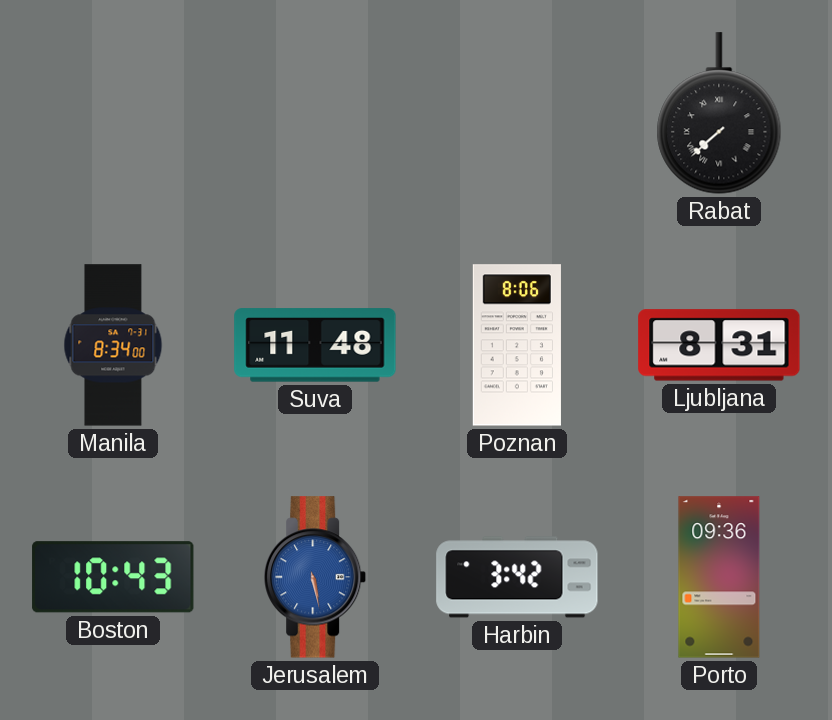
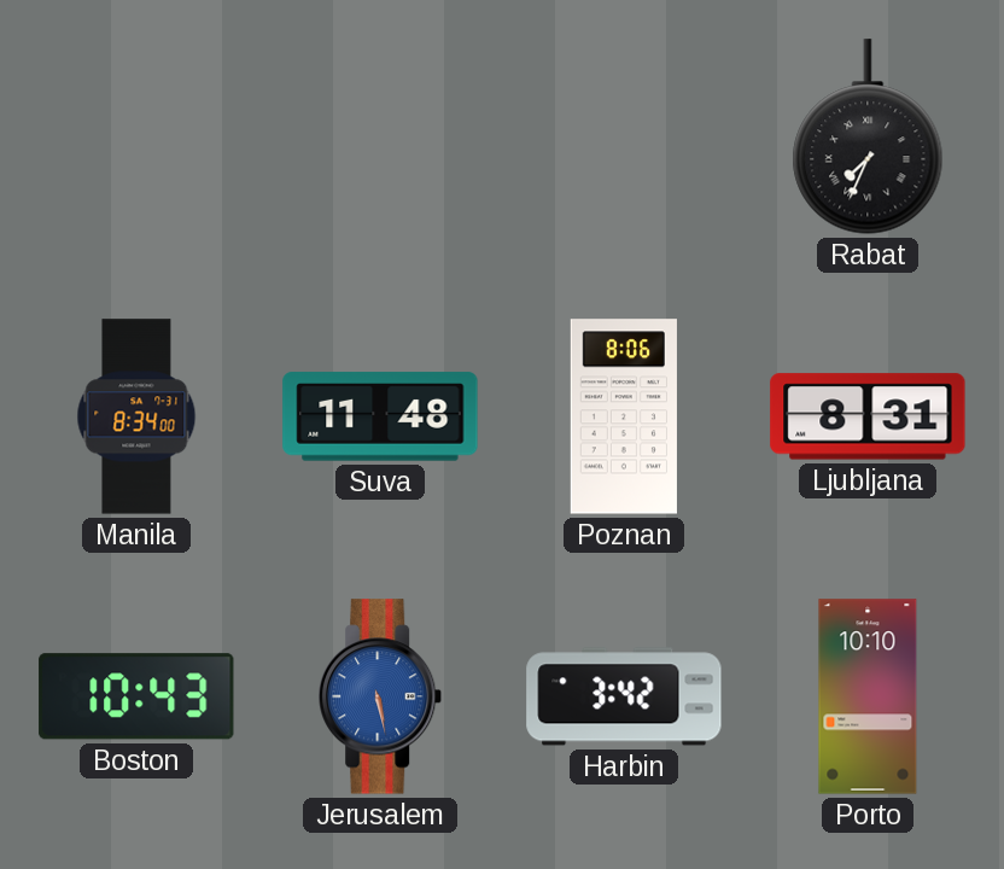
Rabat: 7:38 -> 7:34 (868, 136)
Porto: 09:36 -> 10:10 (868, 696)
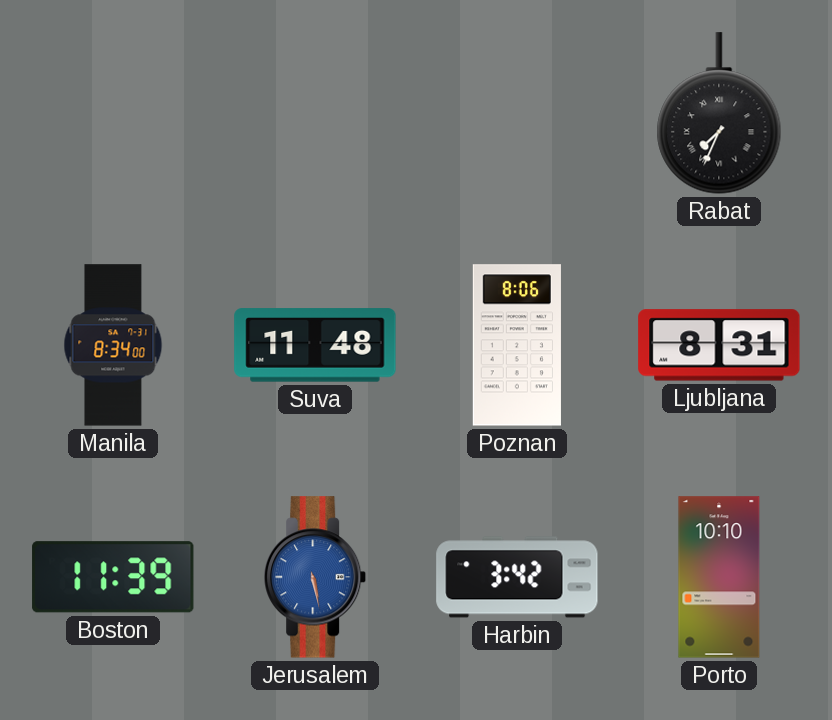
Boston: 10:43 -> 11:39 (113, 577)
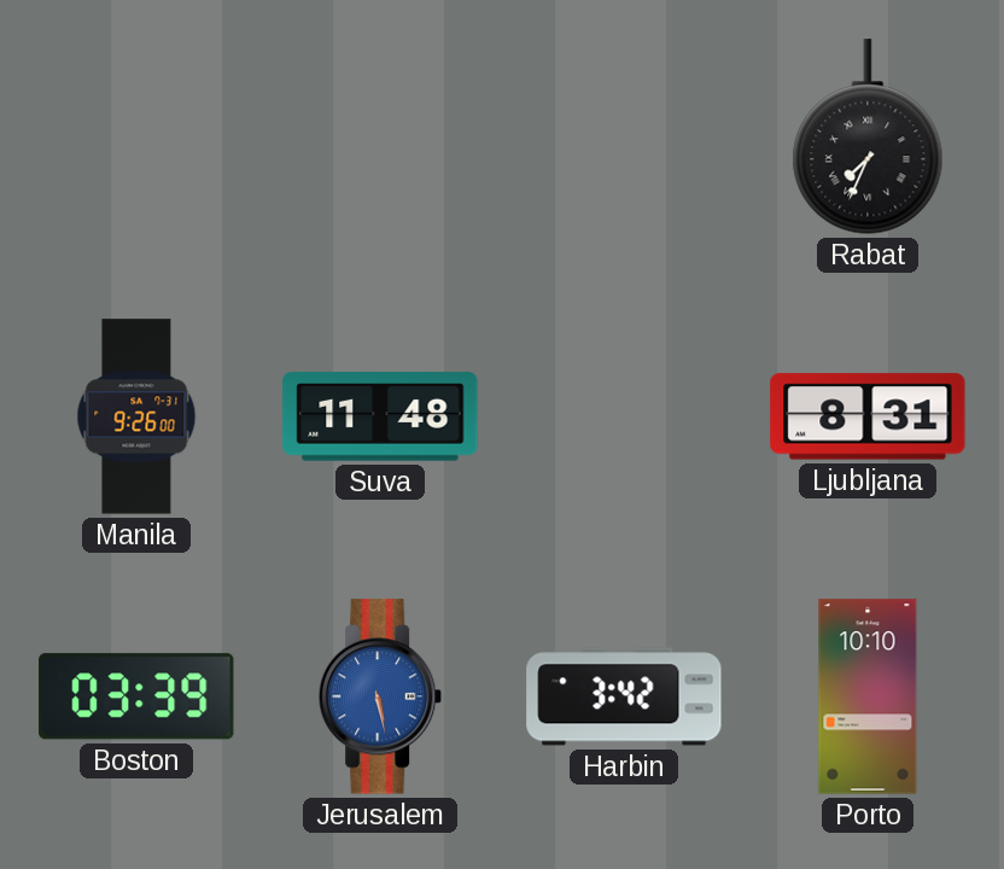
Manila: 8:34 -> 9:26 (136, 416)
Poznan: 8:06 -> none (517, 345)
Boston: 11:39 -> 03:39 (136, 696)
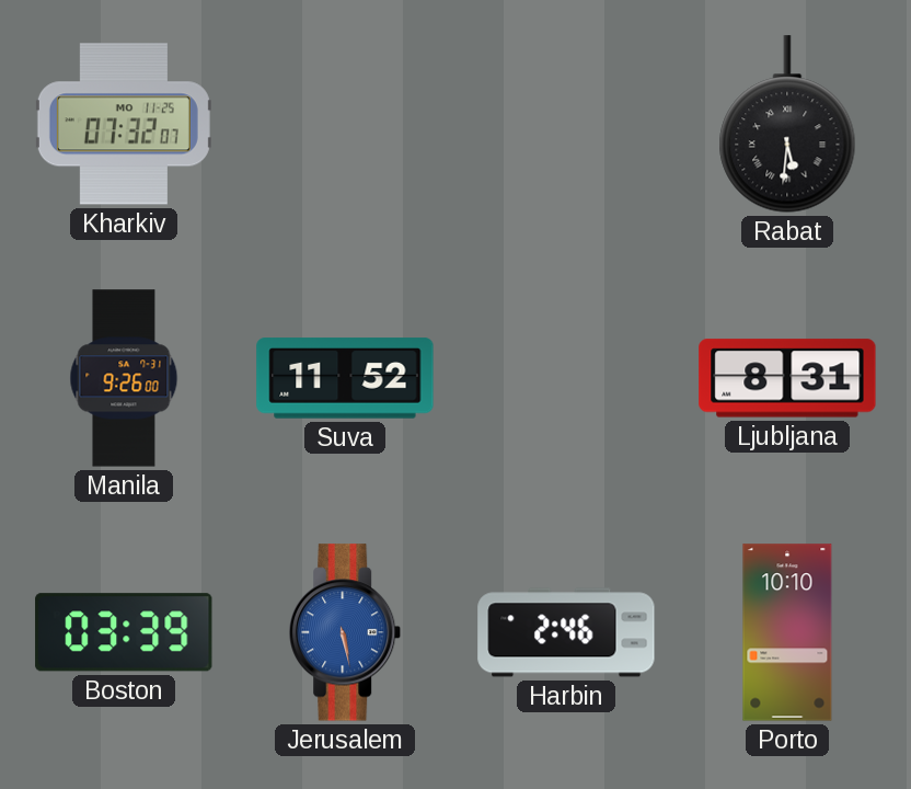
Kharkiv: none -> 07:32 (124, 124)
Rabat: 7:34 -> 5:31 (787, 124)
Suva: 11:48 -> 11:52 (345, 378)
Harbin: 3:42 -> 2:46 (566, 632)
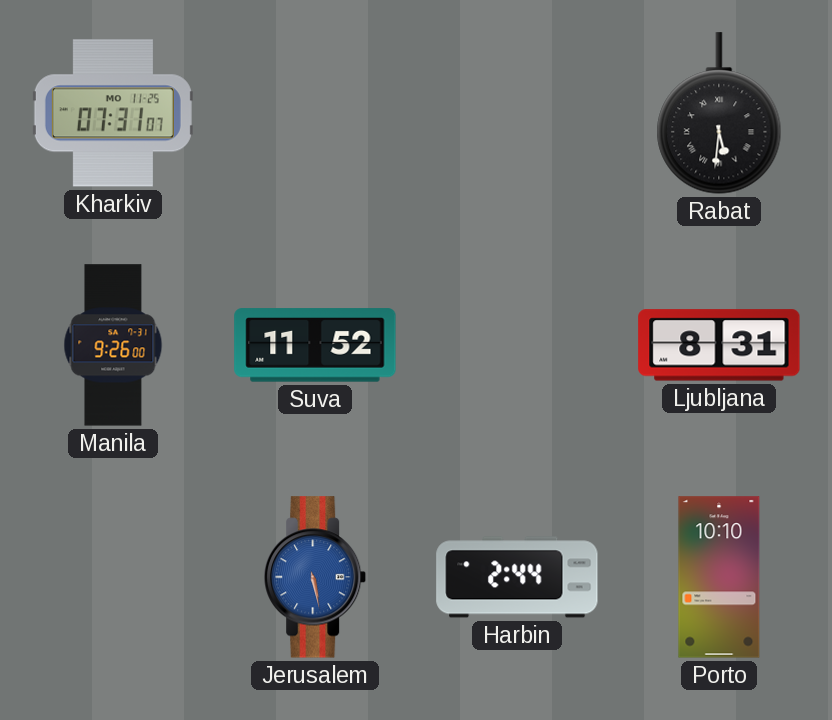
Kharkiv: 07:32 -> 07:31 (113, 113)
Boston: 03:39 -> none (124, 632)
Harbin: 2:46 -> 2:44 (517, 577)
